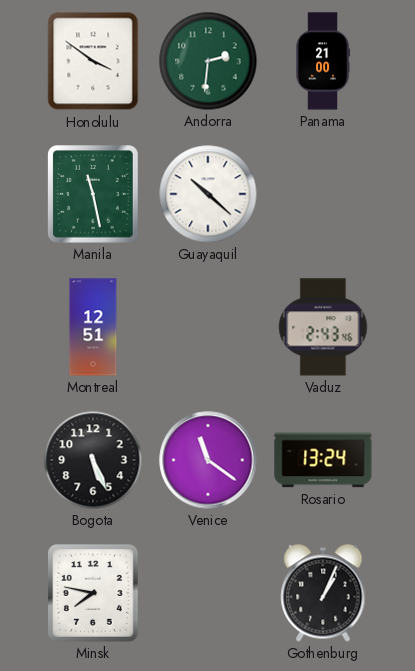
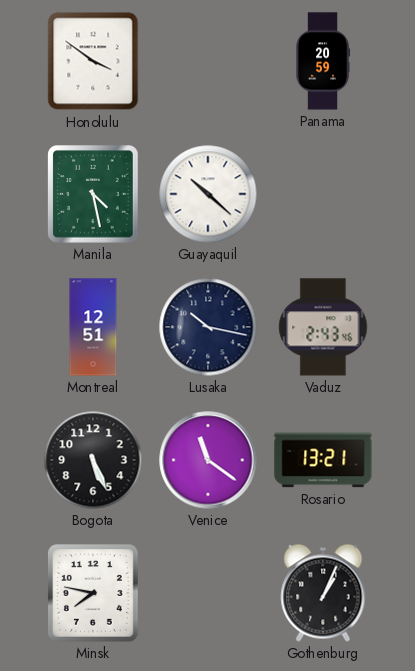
Andorra: 2:31 -> none (208, 61)
Panama: 21:00 -> 20:59 (323, 61)
Manila: 11:28 -> 4:28 (93, 194)
Lusaka: none -> 10:17 (208, 327)
Rosario: 13:24 -> 13:21 (323, 460)
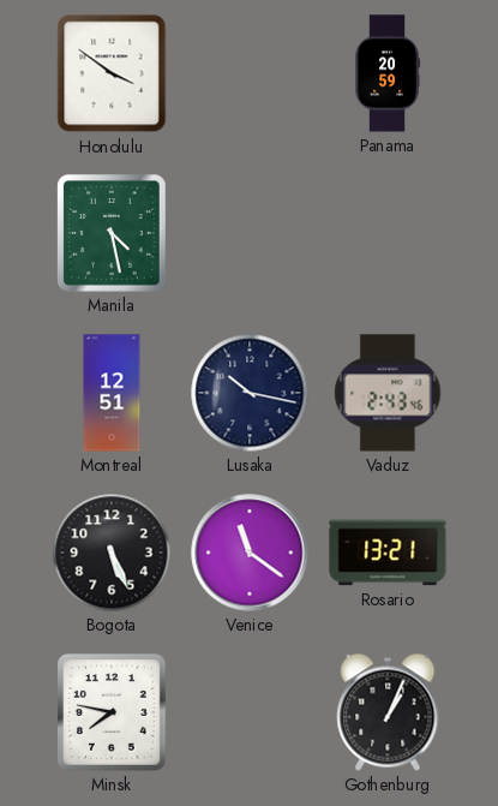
Guayaquil: 10:22 -> none (208, 194)
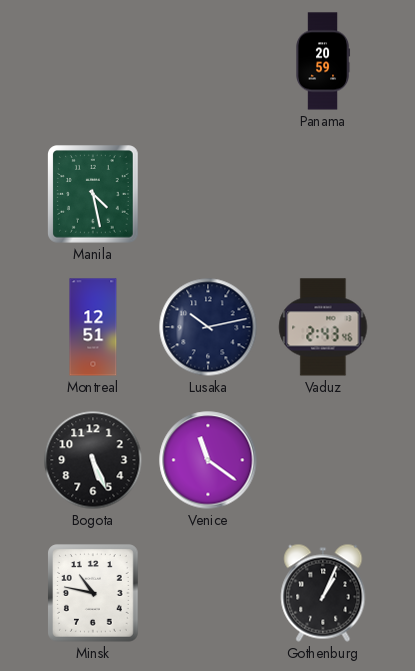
Honolulu: 3:51 -> none (112, 73)
Lusaka: 10:17 -> 10:13 (208, 327)
Rosario: 13:21 -> none (388, 553)
Minsk: 7:47 -> 10:47 (93, 593)
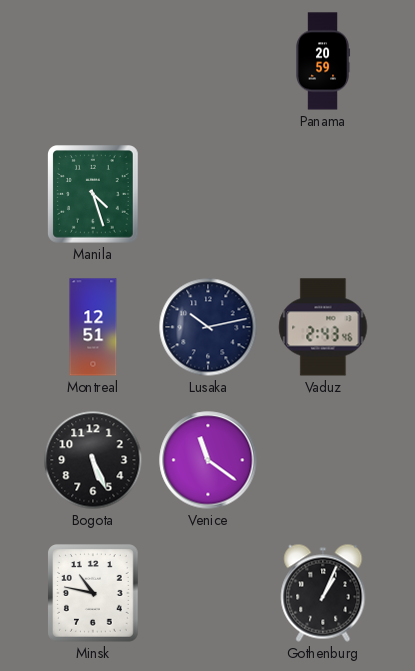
Manila: 4:28 -> 4:27 (93, 194)
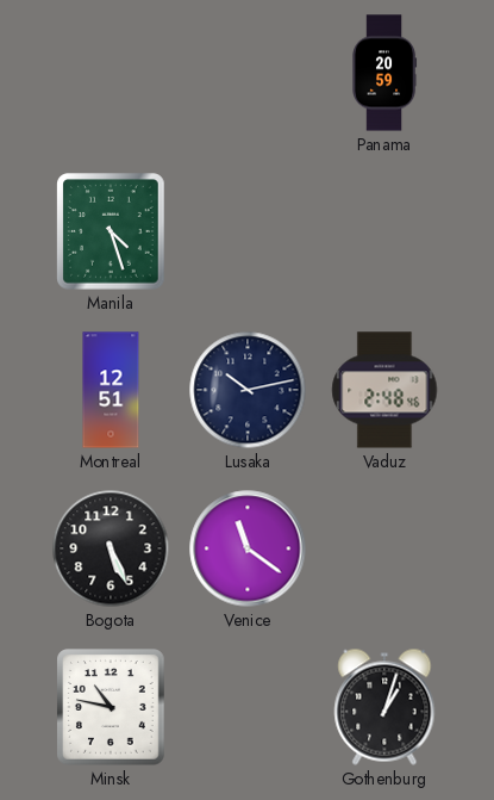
Vaduz: 2:43 -> 2:48 (384, 390)
Gothenburg: 1:04 -> 1:03 (384, 707)
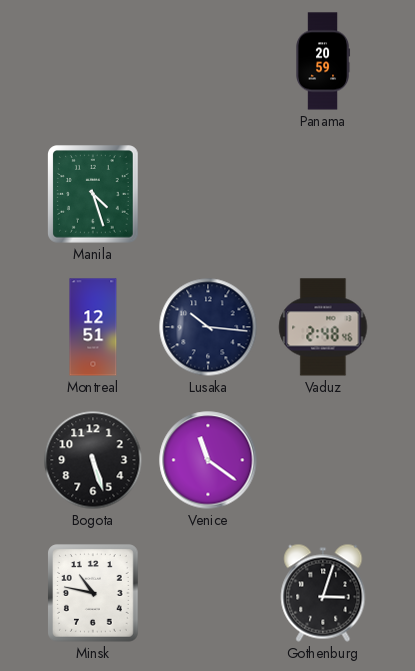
Lusaka: 10:13 -> 10:16 (208, 327)
Bogota: 5:26 -> 5:27 (93, 460)
Gothenburg: 1:03 -> 3:03 (323, 593)
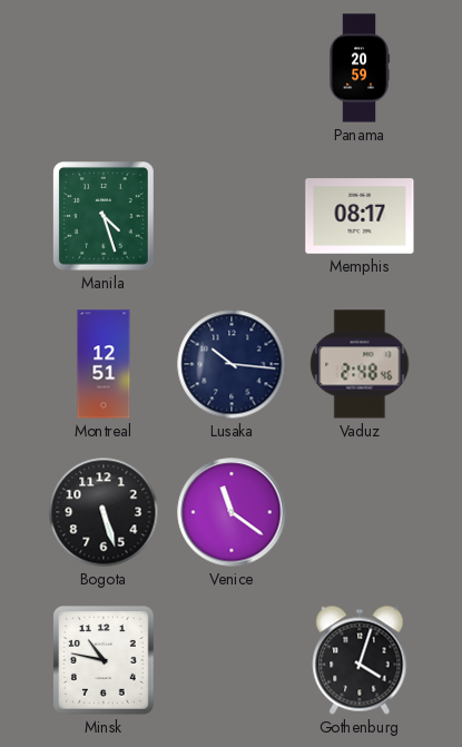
Memphis: none -> 08:17 (360, 216)
Gothenburg: 3:03 -> 4:03 (360, 660)
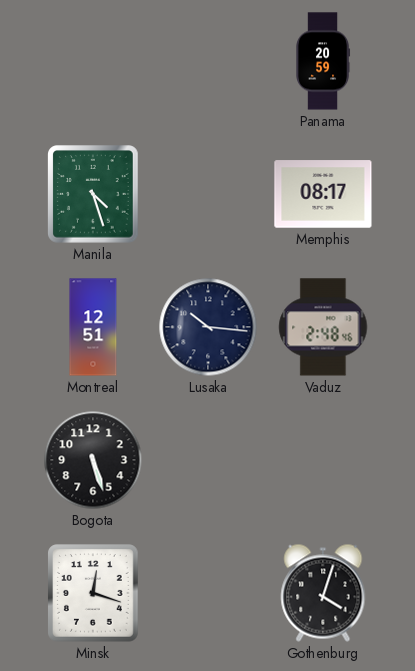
Venice: 11:21 -> none (232, 512)
Minsk: 10:47 -> 12:18 (93, 593)
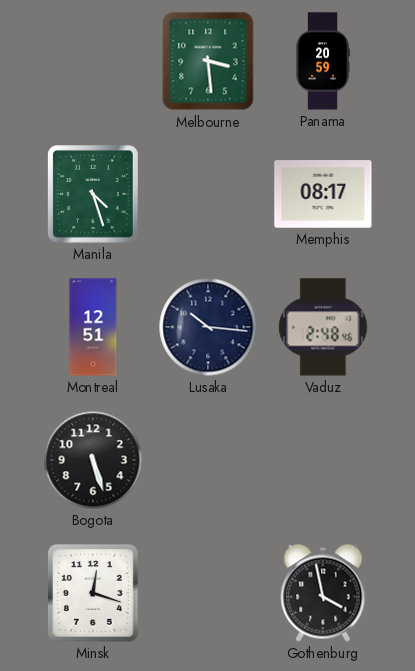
Melbourne: none -> 3:29 (208, 61)
Gothenburg: 4:03 -> 3:58 (323, 593)
